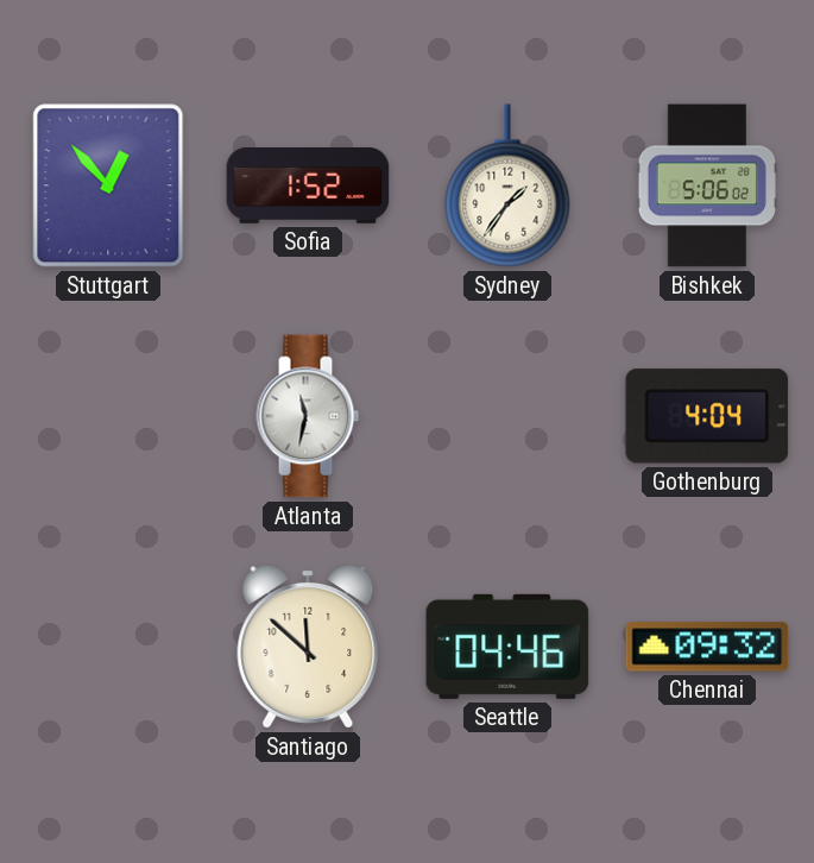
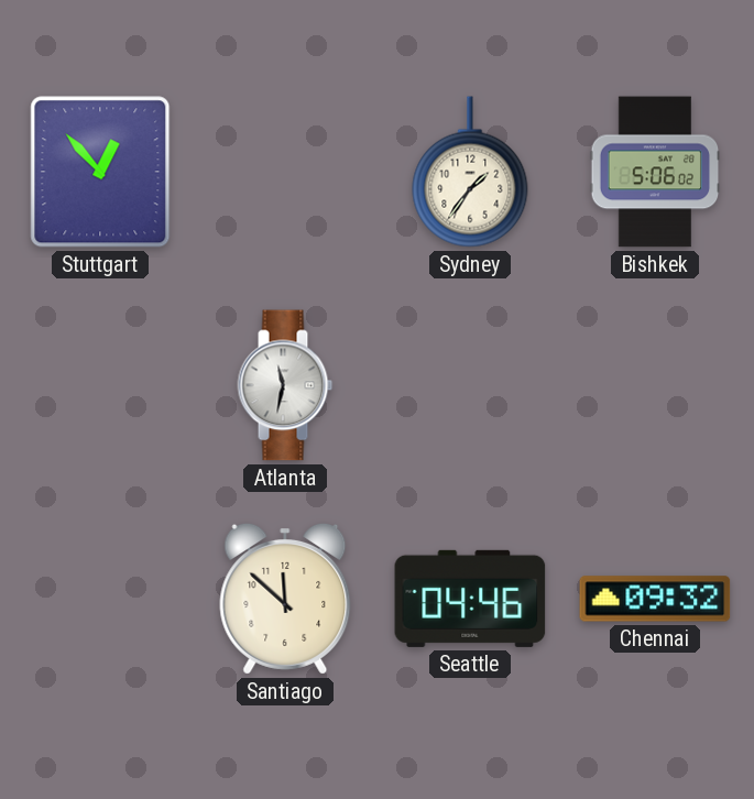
Sofia: 1:52 -> none (308, 187)
Gothenburg: 4:04 -> none (707, 416)
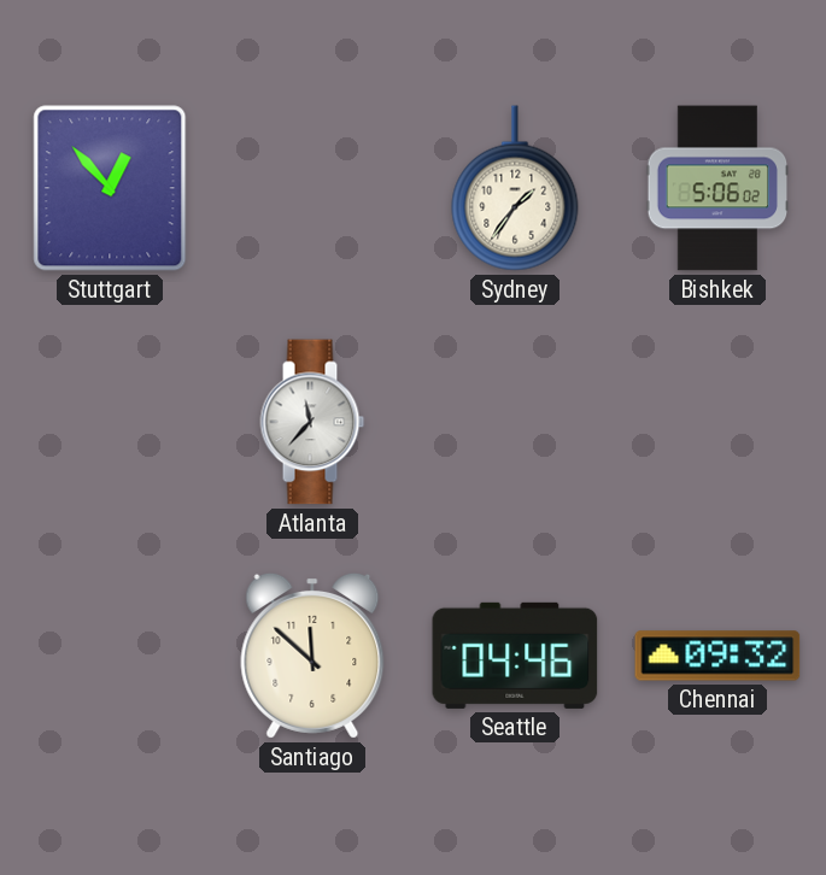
Atlanta: 11:32 -> 11:37 (312, 422)
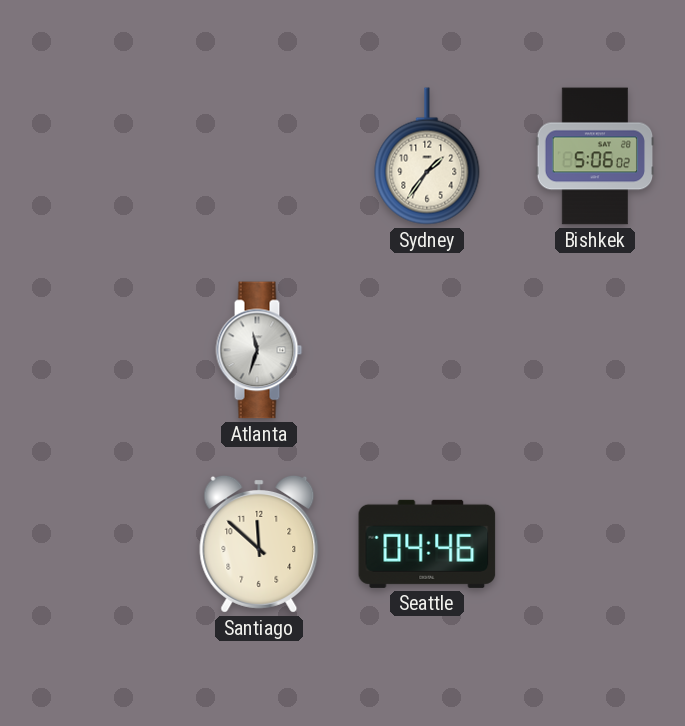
Stuttgart: 12:53 -> none (110, 188)
Atlanta: 11:37 -> 11:33 (259, 350)
Chennai: 09:32 -> none (717, 656)
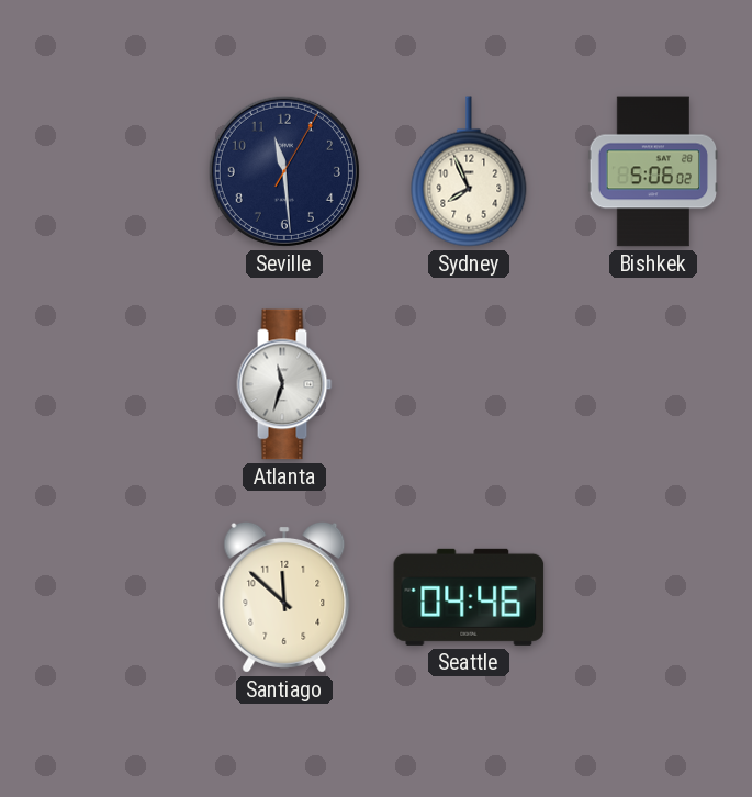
Seville: none -> 11:29 (284, 171)
Sydney: 1:36 -> 7:56 (469, 171)
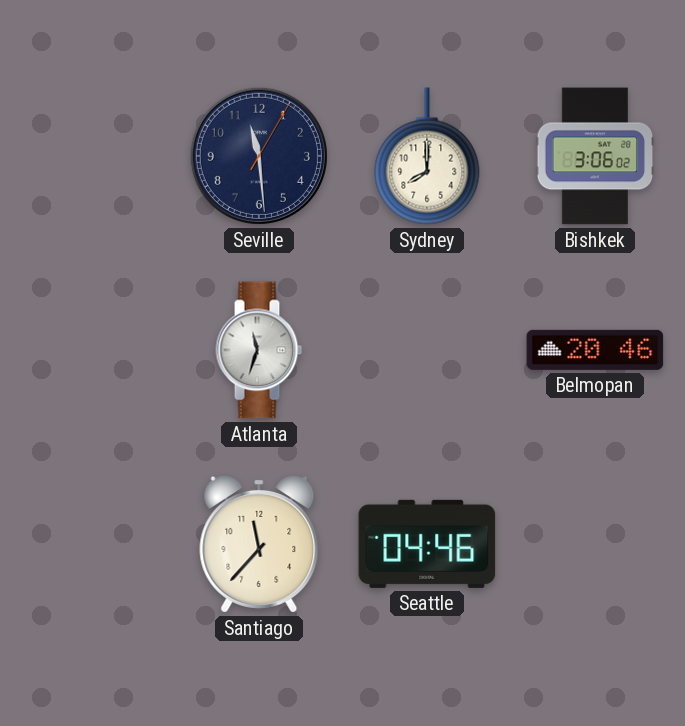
Sydney: 7:56 -> 8:00 (427, 156)
Bishkek: 5:06 -> 3:06 (595, 156)
Belmopan: none -> 20:46 (595, 350)
Santiago: 11:52 -> 11:37 (259, 544)
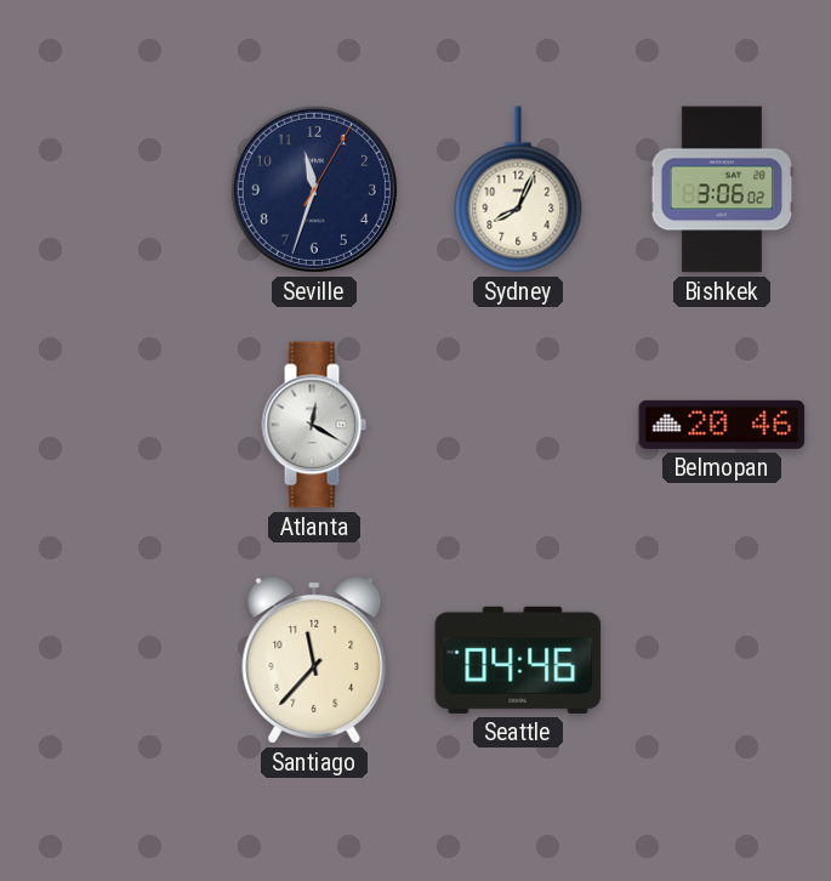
Seville: 11:29 -> 11:33 (314, 189)
Sydney: 8:00 -> 8:04 (518, 189)
Atlanta: 11:33 -> 12:20 (314, 425)
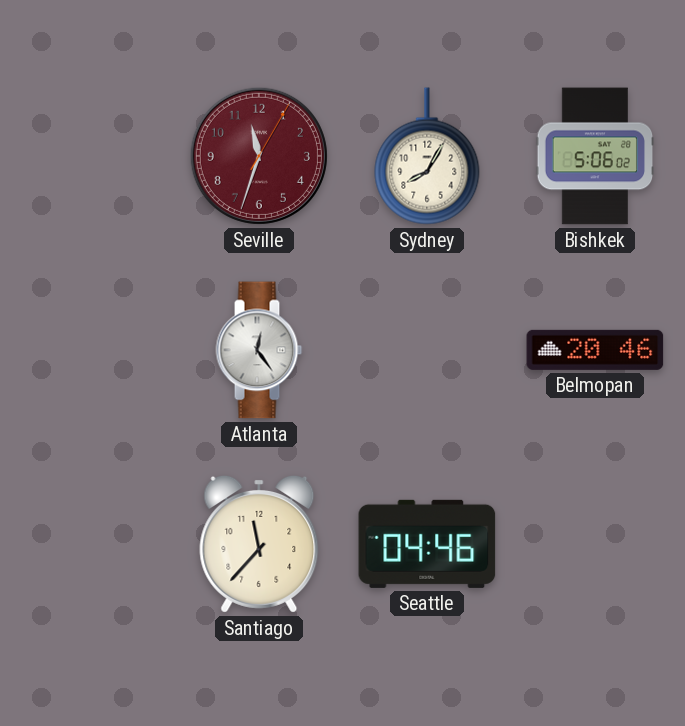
Seville dial: navy -> burgundy (259, 156)
Sydney: 8:04 -> 8:05 (427, 156)
Bishkek: 3:06 -> 5:06 (595, 156)
Atlanta: 12:20 -> 12:24 (259, 350)
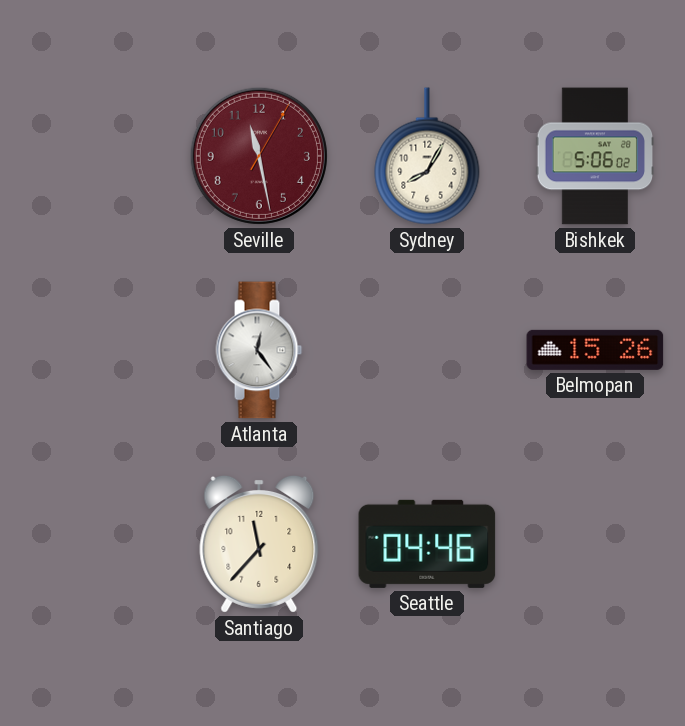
Seville: 11:33 -> 11:28 (259, 156)
Belmopan: 20:46 -> 15:26 (595, 350)
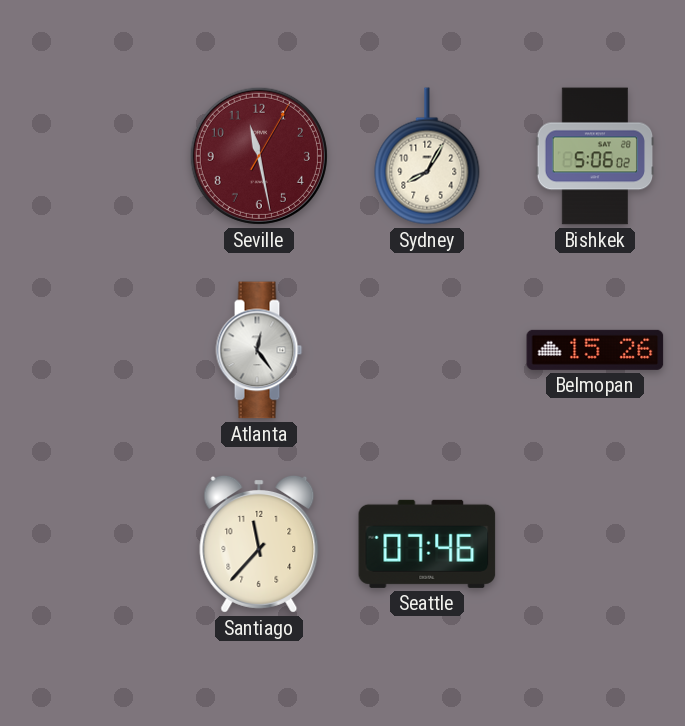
Seattle: 04:46 -> 07:46 (427, 544)
